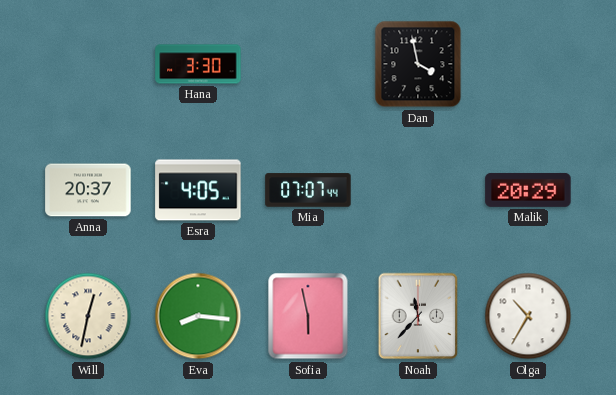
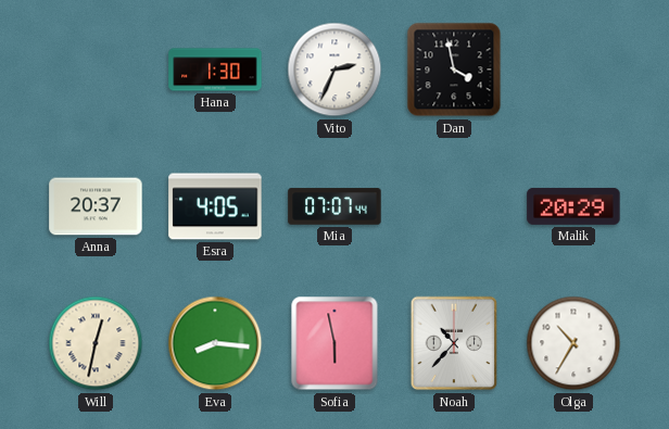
Hana: 3:30 -> 1:30 (215, 70)
Vito: none -> 2:34 (335, 70)
Noah: 11:37 -> 10:37 (454, 343)
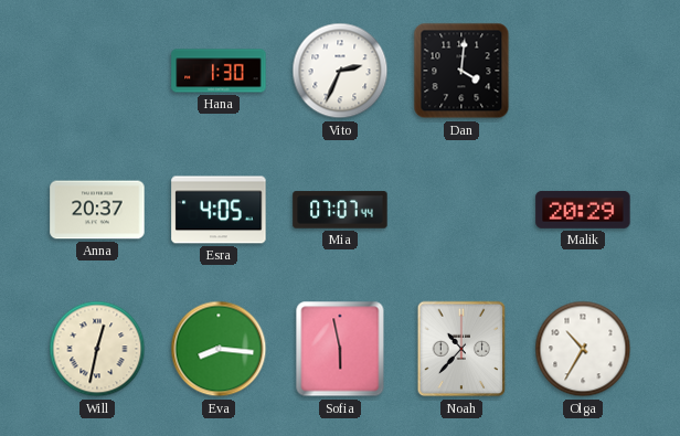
Dan: 3:58 -> 4:01 (461, 71)
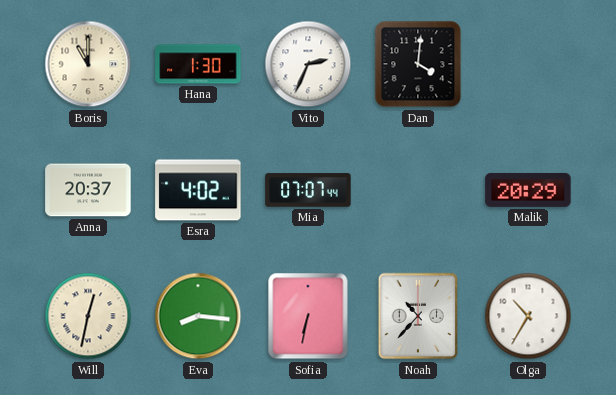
Boris: none -> 11:00 (88, 64)
Esra: 4:05 -> 4:02 (198, 190)
Sofia: 5:58 -> 6:32 (308, 316)
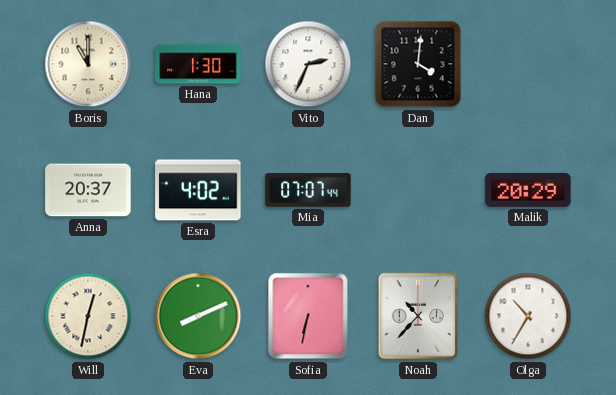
Eva: 8:16 -> 8:11 (198, 316)
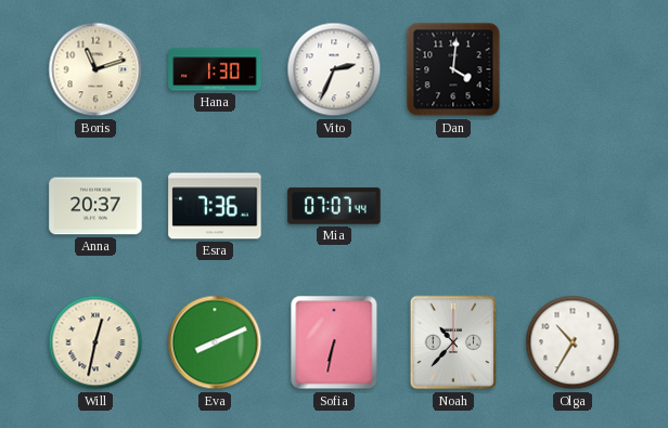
Boris: 11:00 -> 11:12 (95, 69)
Esra: 4:02 -> 7:36 (215, 206)
Malik: 20:29 -> none (528, 190)
